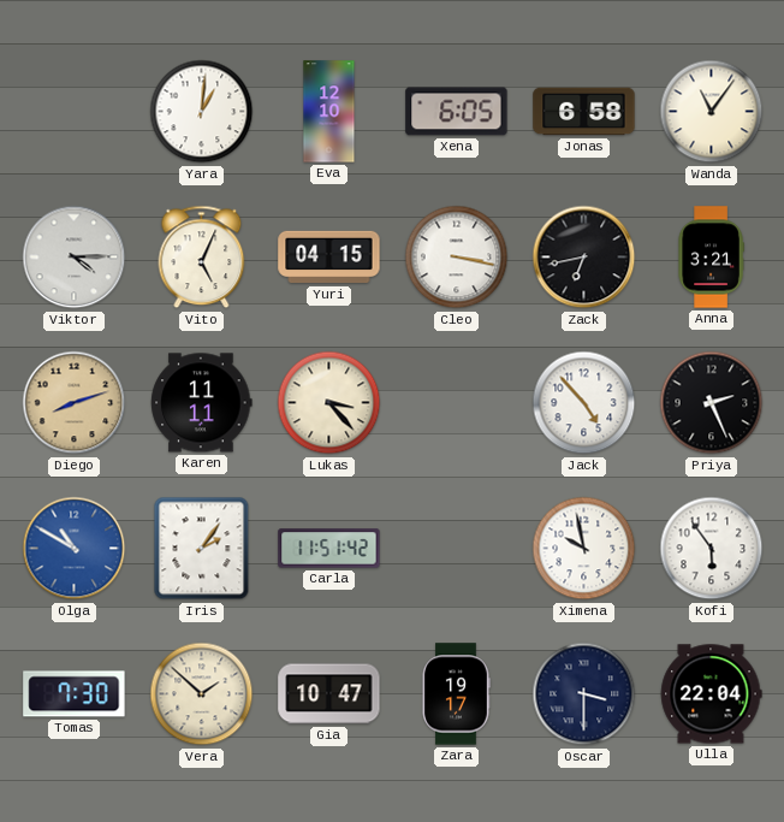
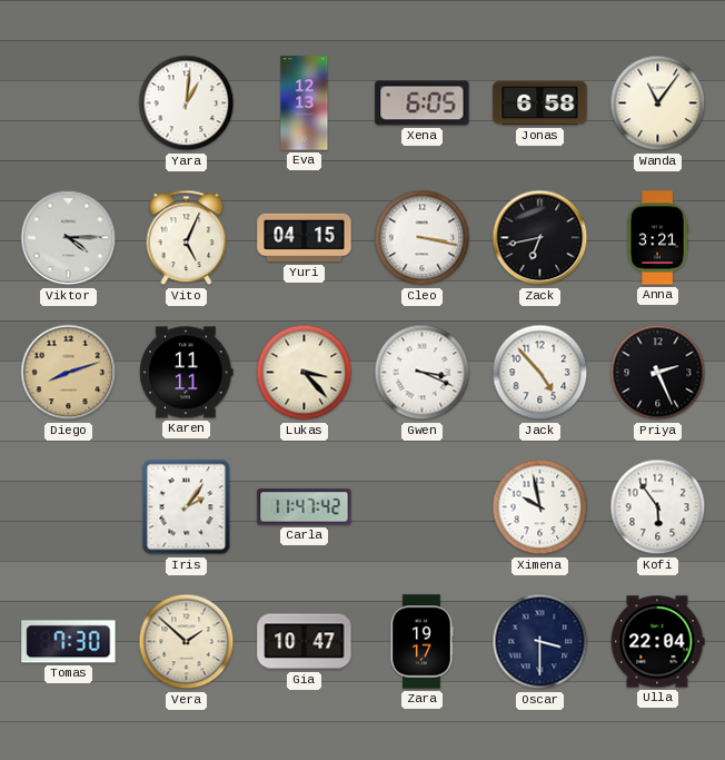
Eva: 12:10 -> 12:13 (305, 103)
Gwen: none -> 3:19 (423, 373)
Olga: 10:50 -> none (75, 549)
Carla: 11:51 -> 11:47 (305, 507)
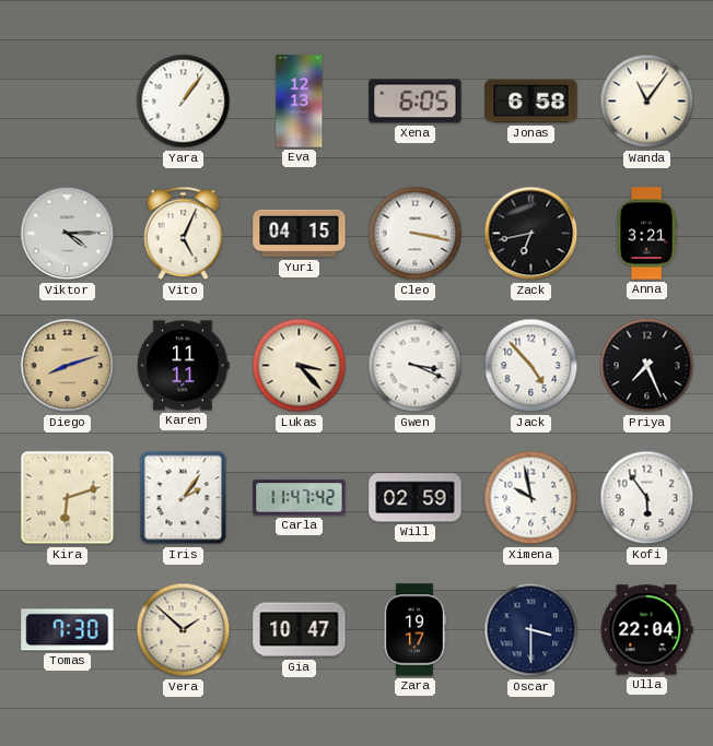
Yara: 1:01 -> 1:06 (184, 102)
Priya: 2:26 -> 7:26 (647, 366)
Kira: none -> 6:12 (68, 498)
Will: none -> 02:59 (416, 498)
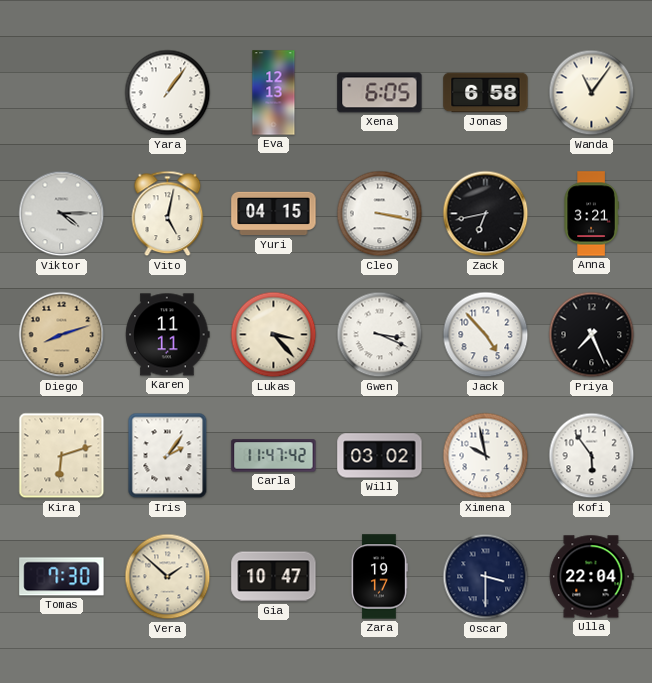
Vito: 5:04 -> 5:02 (168, 214)
Will: 02:59 -> 03:02 (380, 456)
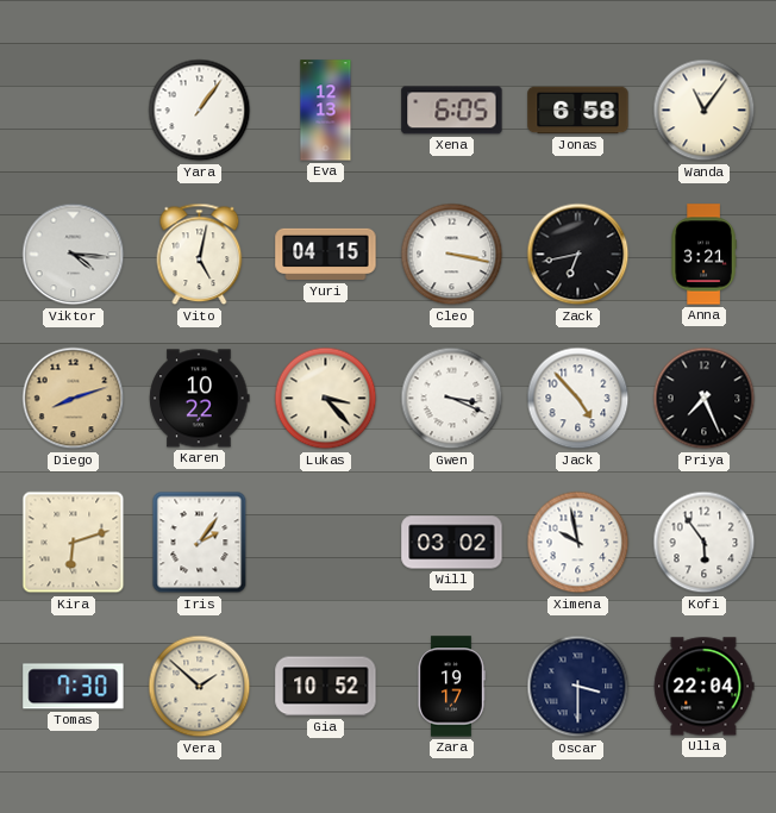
Viktor: 4:15 -> 4:16 (74, 255)
Karen: 11:11 -> 10:22 (200, 399)
Carla: 11:47 -> none (274, 456)
Gia: 10:47 -> 10:52 (326, 687)
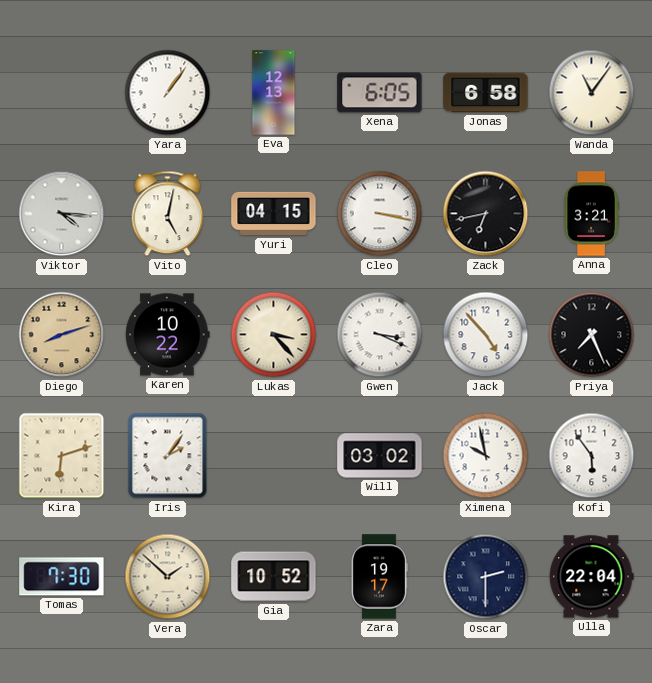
Oscar: 3:30 -> 2:30 (486, 577)
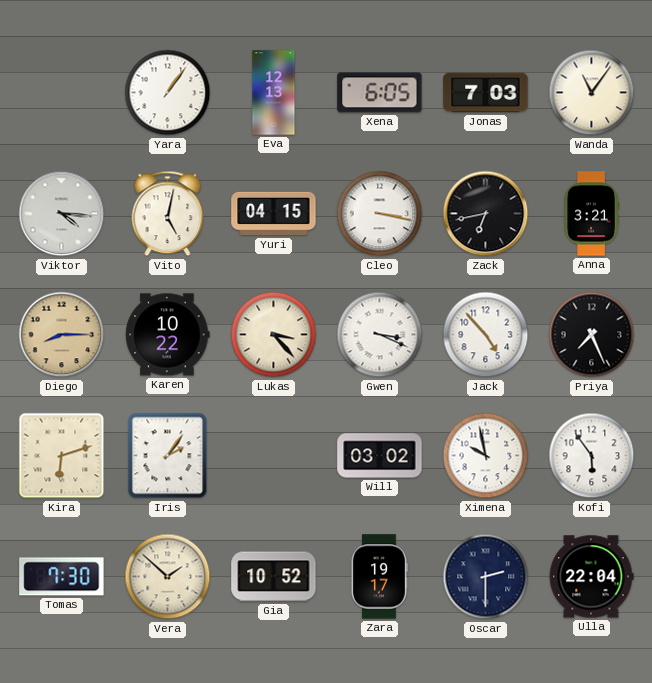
Jonas: 6:58 -> 7:03 (486, 93)
Diego: 8:12 -> 8:15 (62, 335)
